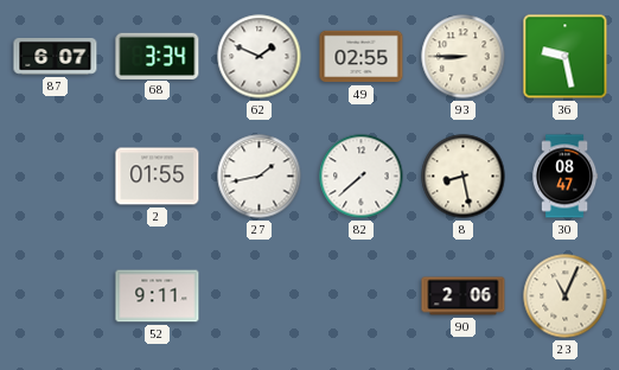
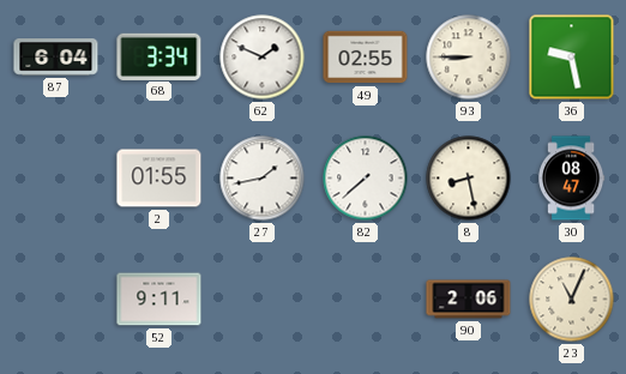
87: 6:07 -> 6:04 (56, 58)
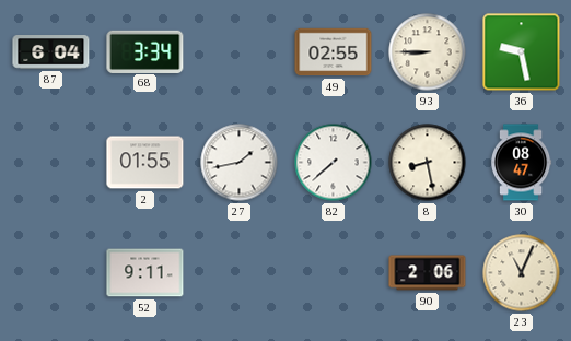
62: 1:49 -> none (263, 58)
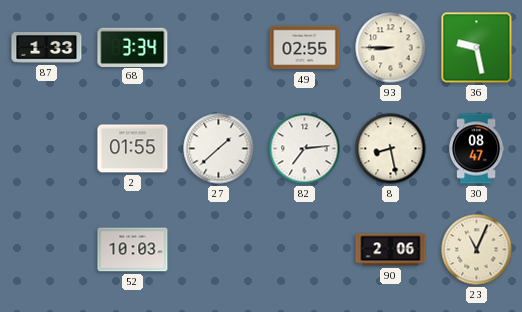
87: 6:04 -> 1:33 (47, 48)
27: 1:43 -> 1:38 (219, 149)
82: 7:38 -> 7:14 (305, 149)
52: 9:11 -> 10:03 (133, 250)
